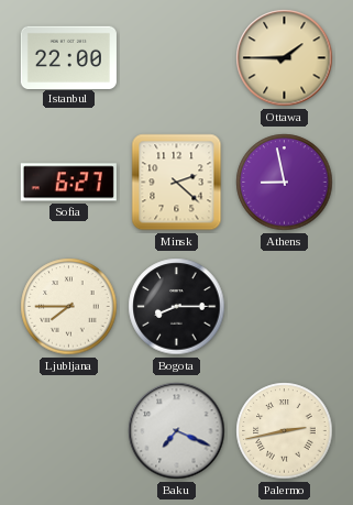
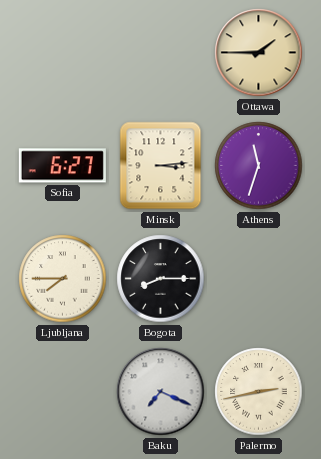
Istanbul: 22:00 -> none (68, 57)
Minsk: 2:22 -> 3:14 (161, 166)
Athens: 8:58 -> 11:33 (259, 166)
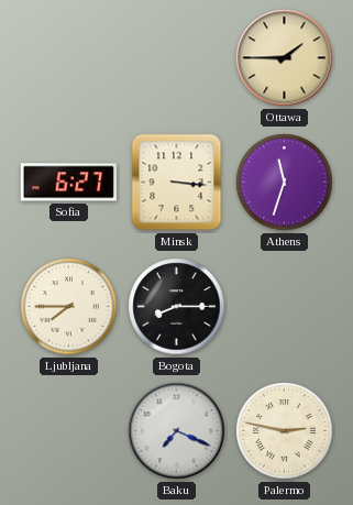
Minsk: 3:14 -> 3:16 (177, 183)
Palermo: 2:43 -> 2:47 (285, 431)
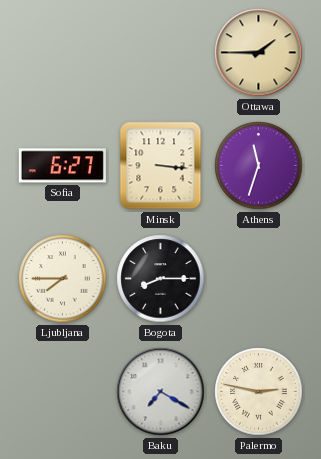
Baku: 7:19 -> 7:20 (161, 392)
